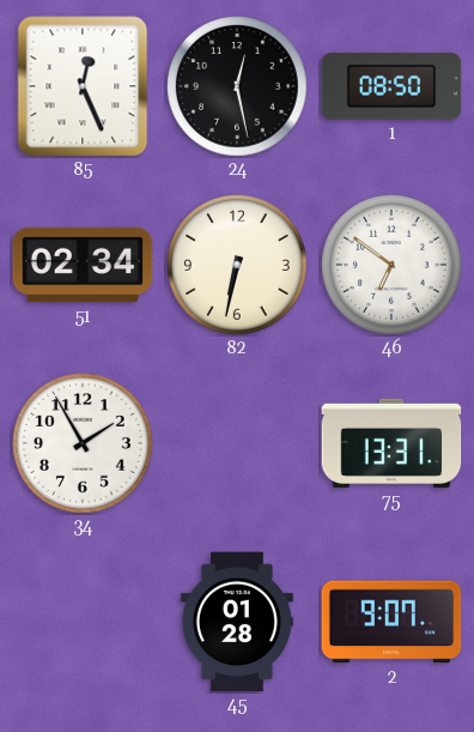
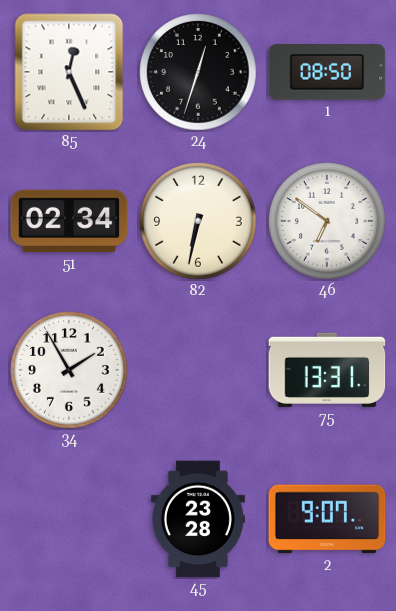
24: 12:28 -> 12:33 (198, 72)
45: 01:28 -> 23:28 (198, 519)
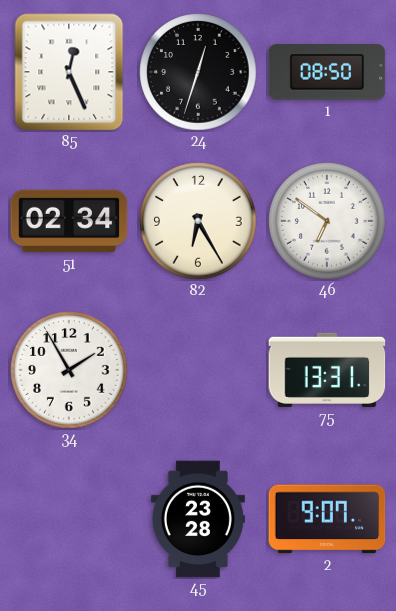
82: 6:32 -> 6:25 (198, 221)
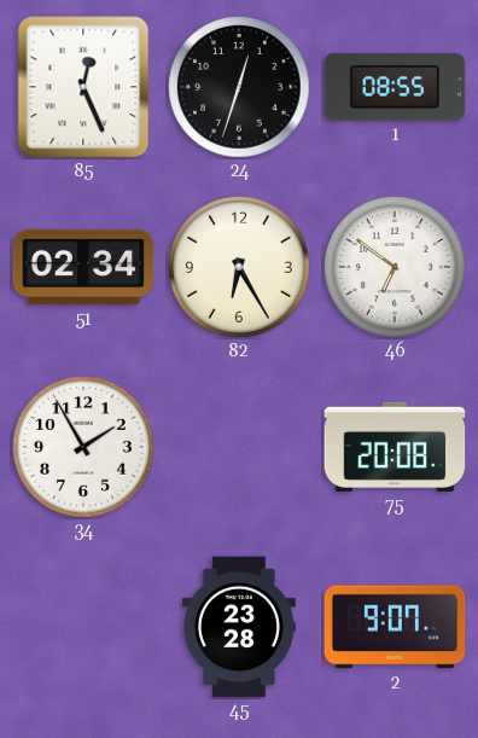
1: 08:50 -> 08:55 (395, 87)
75: 13:31 -> 20:08 (395, 447)
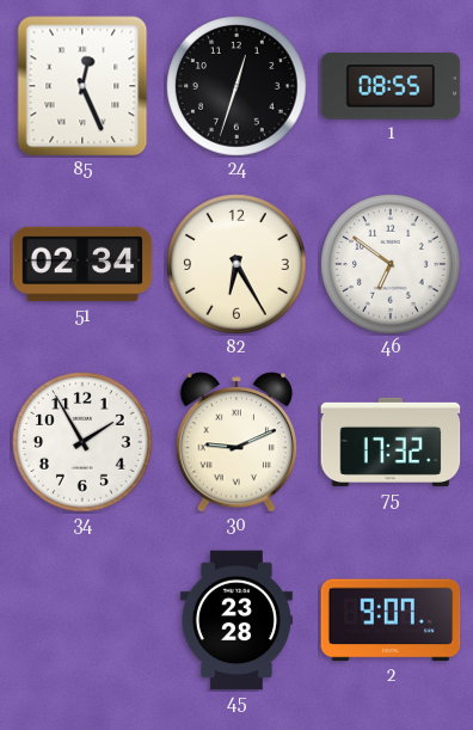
30: none -> 9:11 (235, 442)
75: 20:08 -> 17:32 (391, 442)
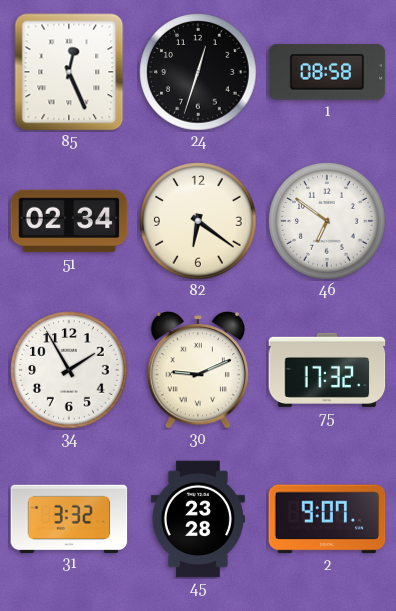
1: 08:55 -> 08:58 (327, 72)
82: 6:25 -> 6:21 (198, 221)
31: none -> 3:32 (69, 518)
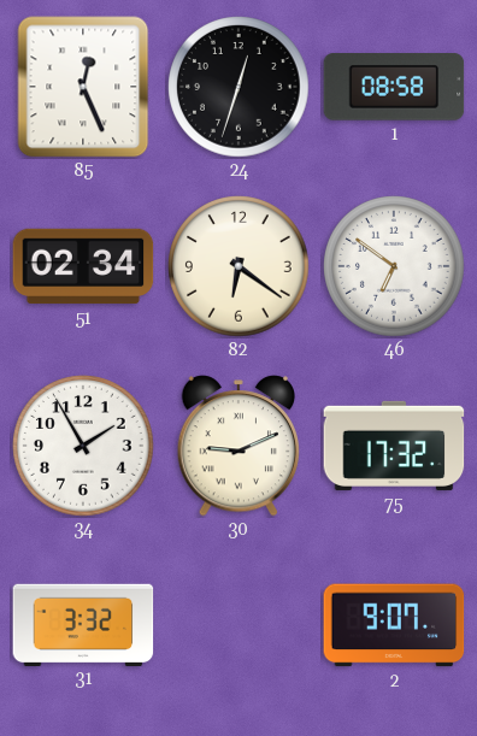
45: 23:28 -> none (198, 519)
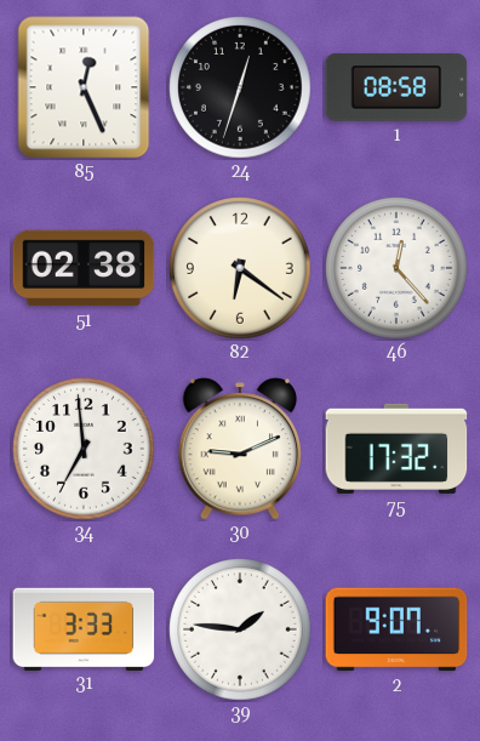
51: 02:34 -> 02:38 (84, 268)
46: 6:51 -> 12:23 (396, 268)
34: 1:55 -> 6:59 (84, 449)
31: 3:32 -> 3:33 (84, 628)
39: none -> 1:46 (240, 629)
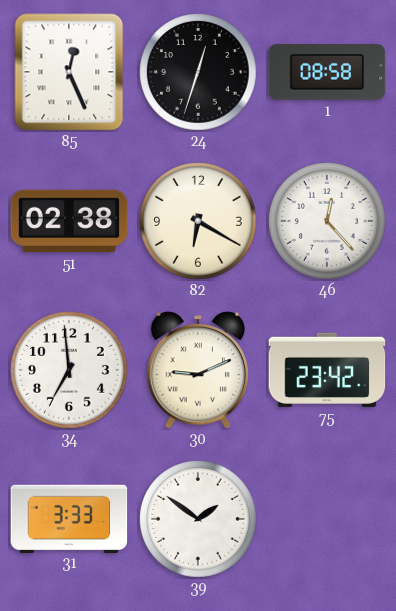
82: 6:21 -> 6:20 (198, 221)
75: 17:32 -> 23:42 (327, 370)
39: 1:46 -> 1:51 (198, 519)
2: 9:07 -> none (396, 629)
